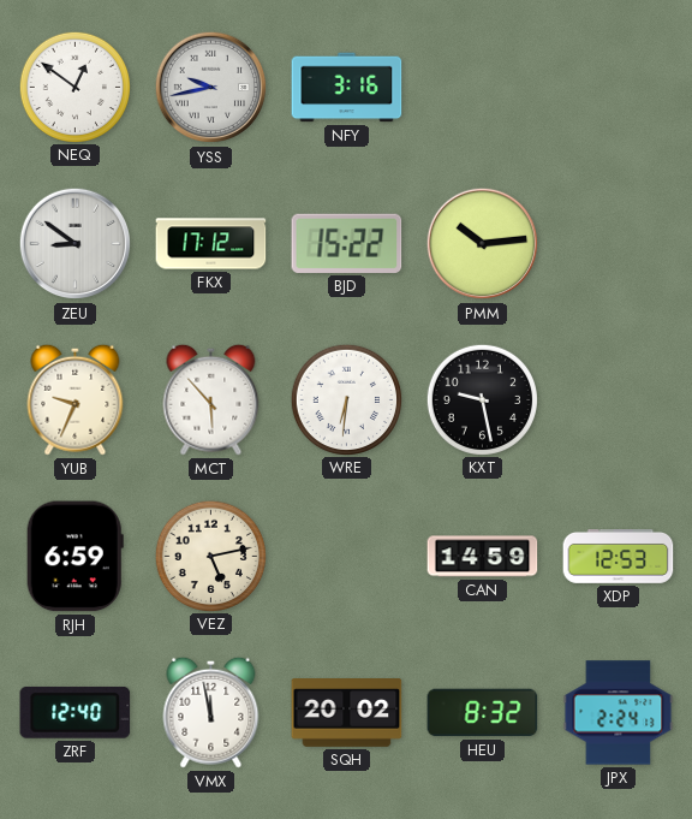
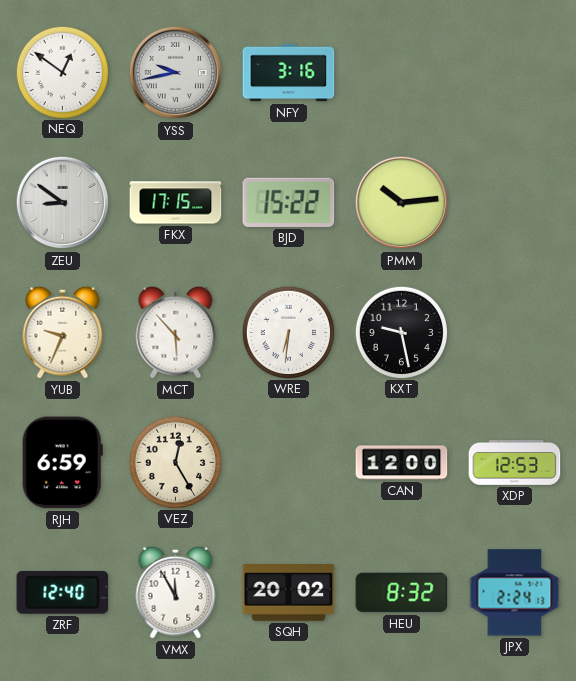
FKX: 17:12 -> 17:15 (176, 203)
VEZ: 5:13 -> 12:25 (175, 462)
CAN: 14:59 -> 12:00 (402, 463)
VMX: 11:58 -> 11:55 (176, 592)
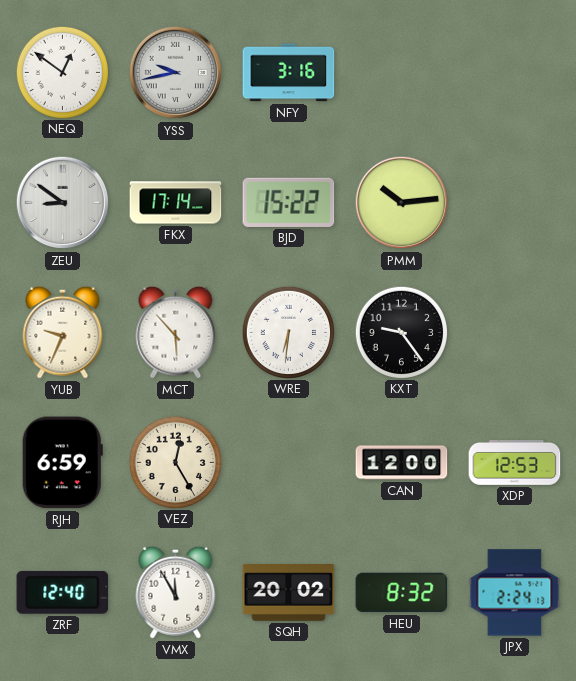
FKX: 17:15 -> 17:14 (176, 203)
KXT: 9:28 -> 9:24 (401, 332)
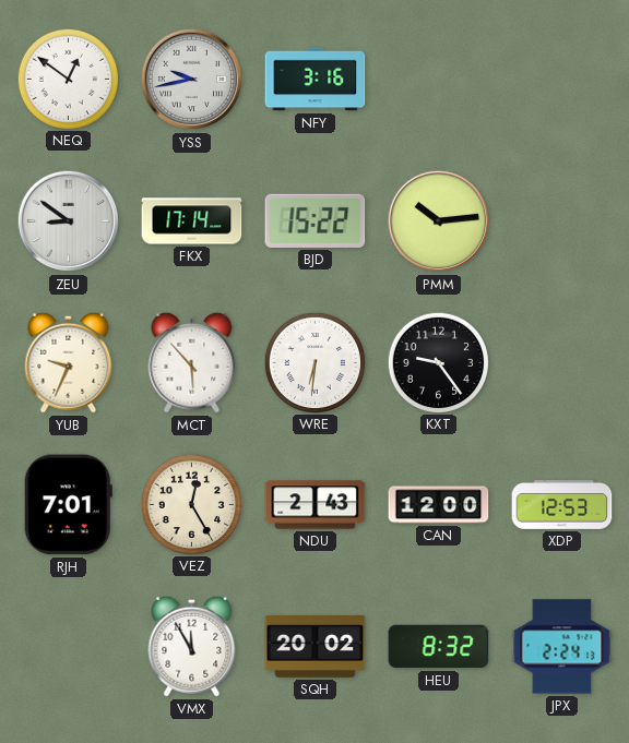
RJH: 6:59 -> 7:01 (68, 505)
NDU: none -> 2:43 (316, 505)
ZRF: 12:40 -> none (63, 592)
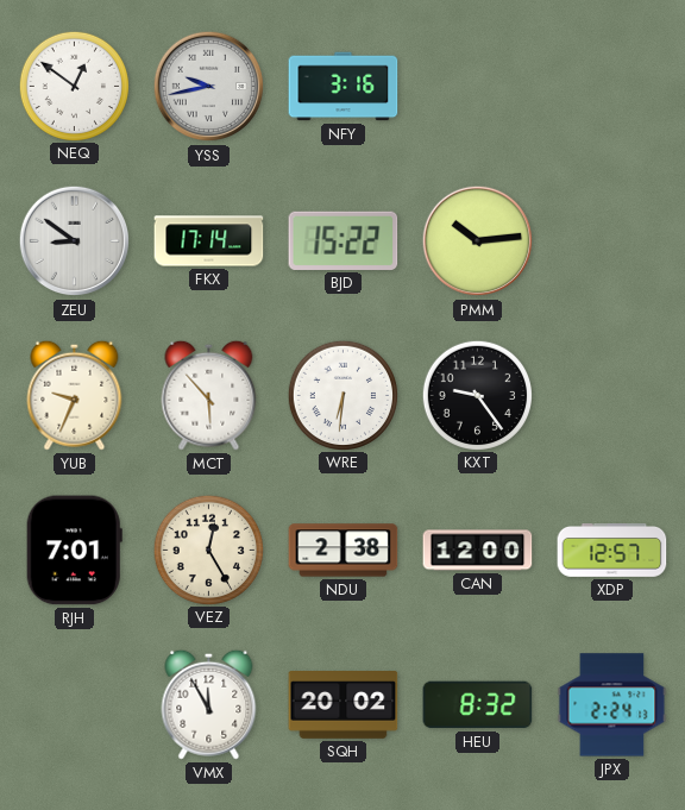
NDU: 2:43 -> 2:38 (344, 551)
XDP: 12:53 -> 12:57 (612, 551)
